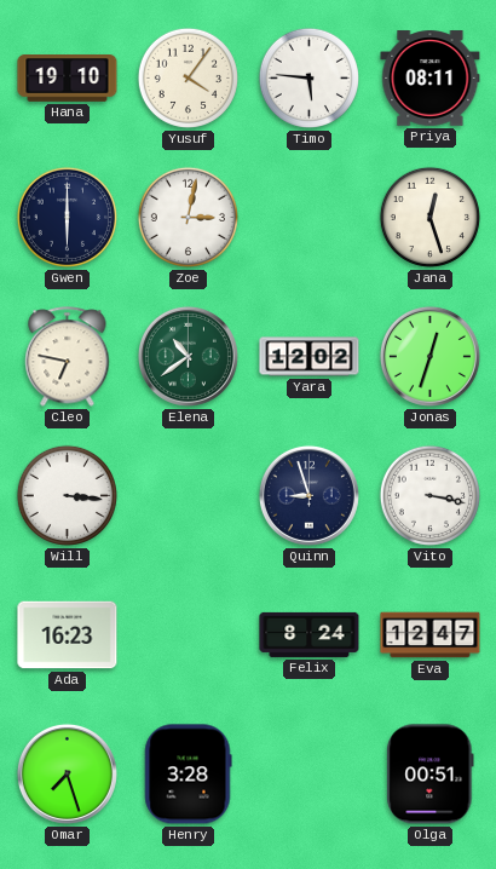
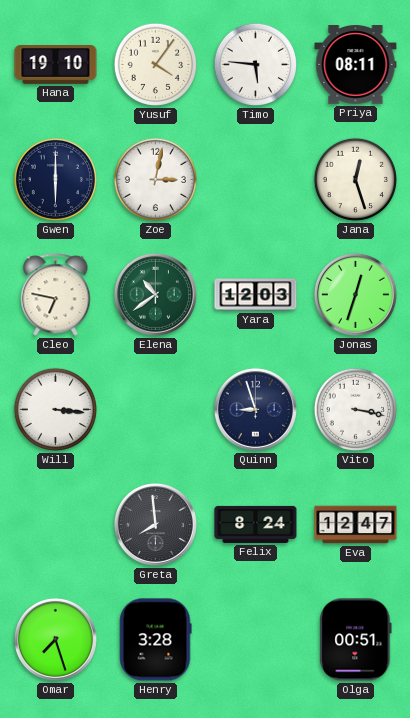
Yara: 12:02 -> 12:03 (256, 295)
Ada: 16:23 -> none (68, 635)
Greta: none -> 7:59 (155, 524)
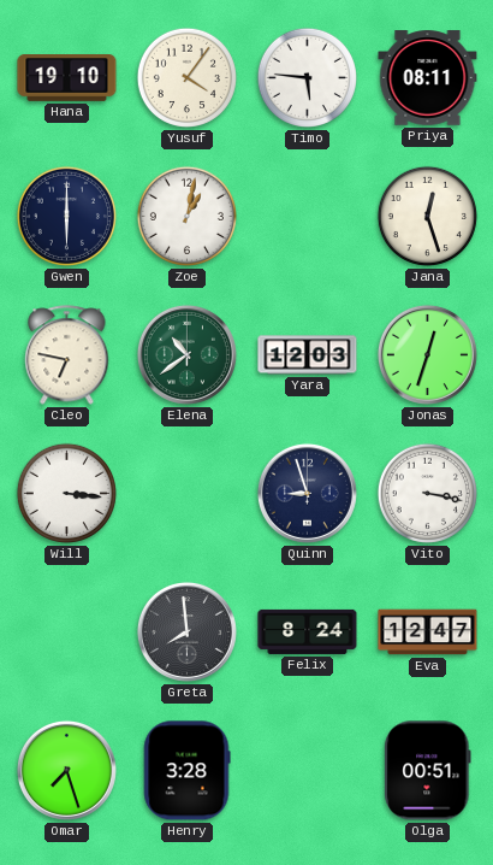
Zoe: 3:02 -> 1:02 (186, 216)
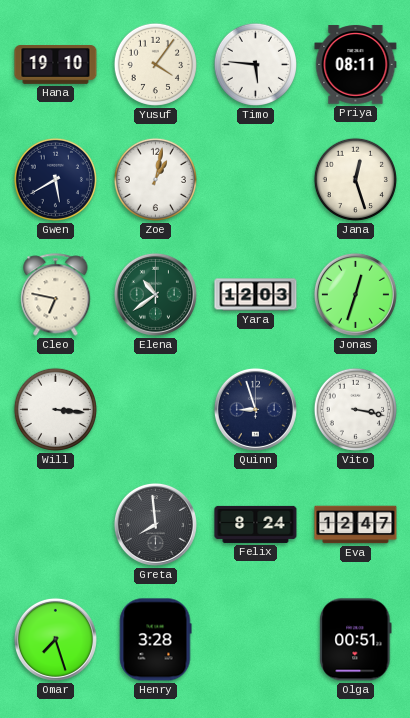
Gwen: 6:00 -> 5:40 (55, 179)
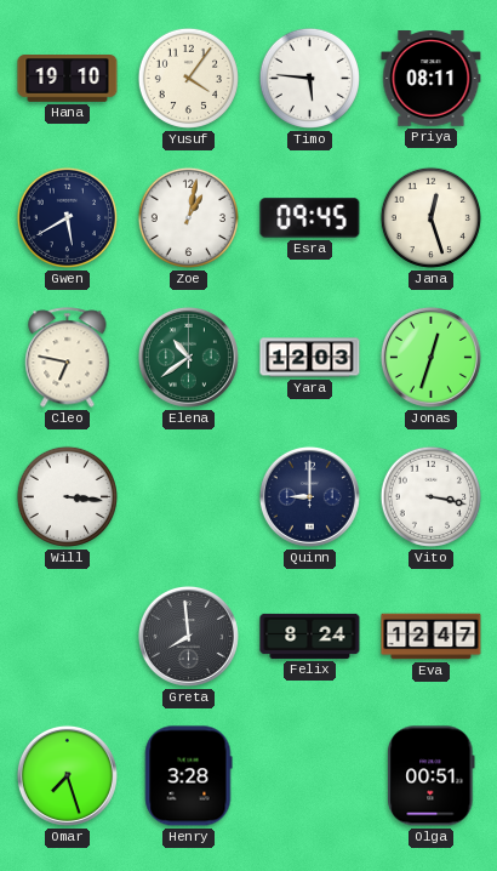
Esra: none -> 09:45 (310, 218)
Quinn: 8:57 -> 9:00 (309, 496)
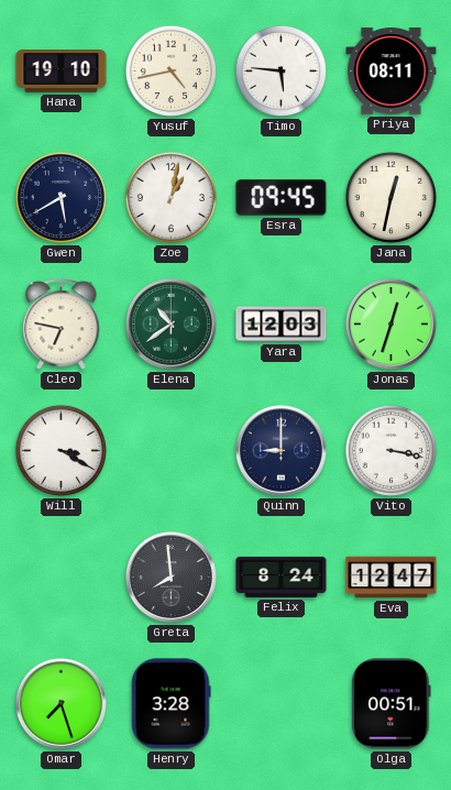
Yusuf: 4:06 -> 4:43 (170, 70)
Jana: 12:27 -> 12:32 (391, 197)
Will: 3:16 -> 3:20 (61, 450)
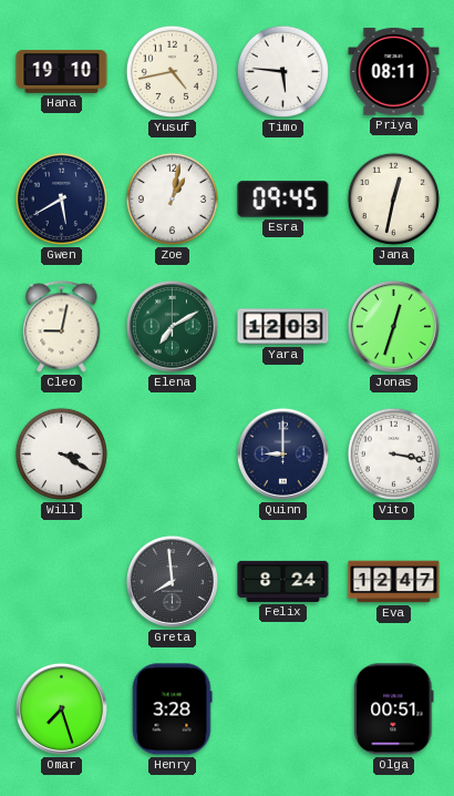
Cleo: 6:47 -> 9:02 (62, 327)
Elena: 10:39 -> 7:10 (172, 326)
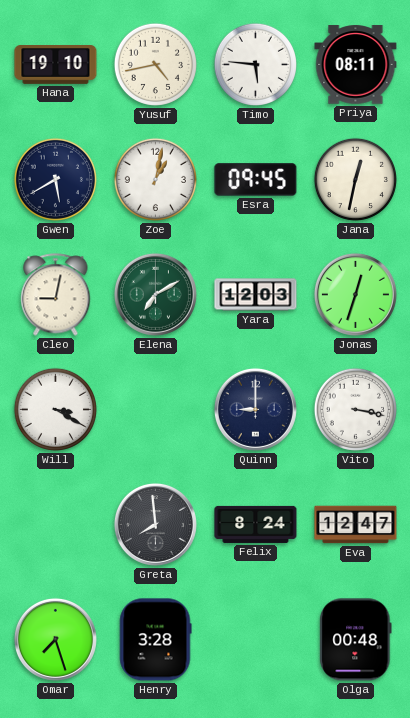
Olga: 00:51 -> 00:48 (356, 640)
